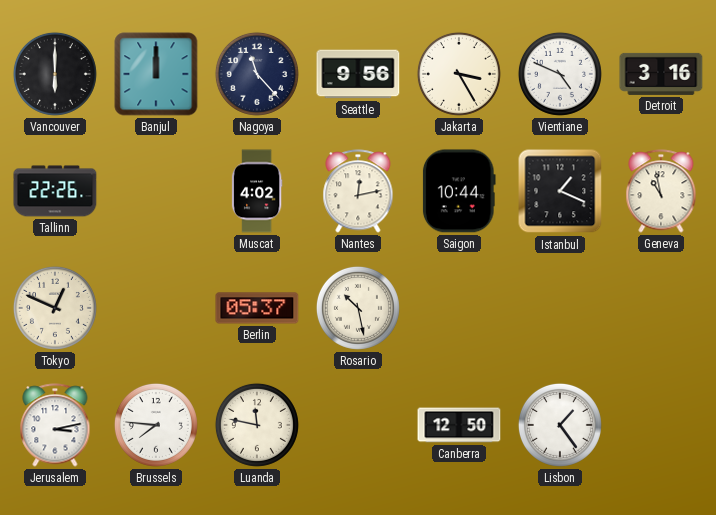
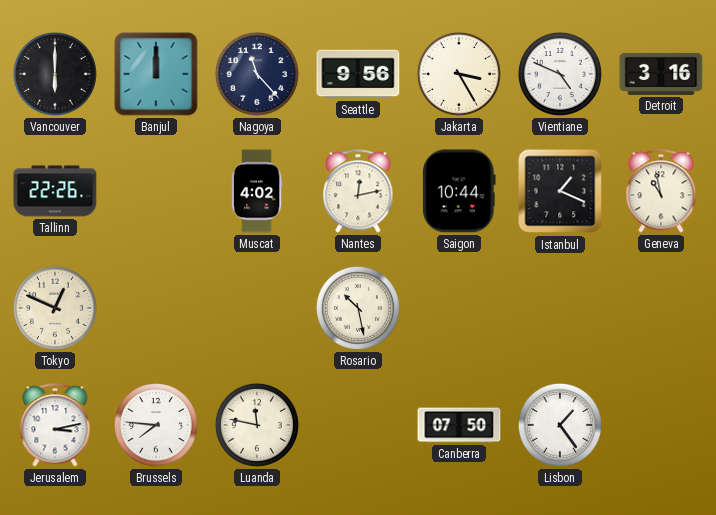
Berlin: 05:37 -> none (257, 308)
Canberra: 12:50 -> 07:50 (459, 425)
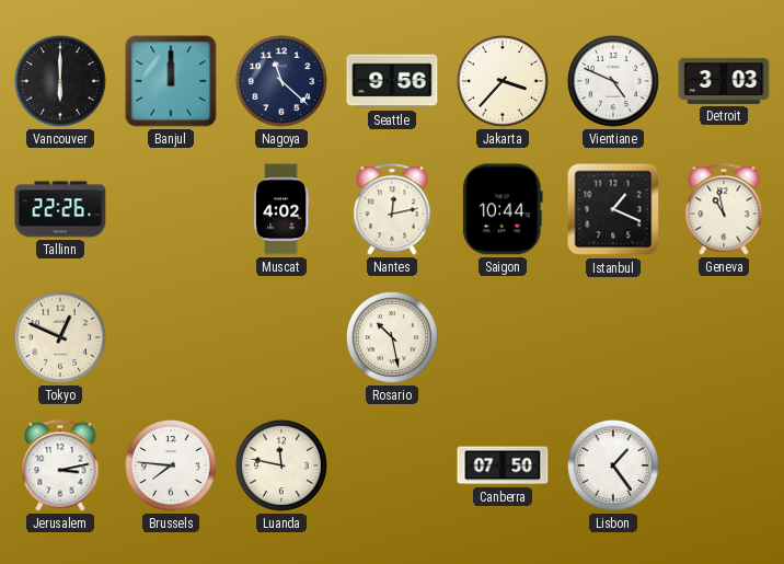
Nagoya: 11:23 -> 11:22 (281, 81)
Jakarta: 3:25 -> 3:37 (503, 81)
Detroit: 3:16 -> 3:03 (724, 81)
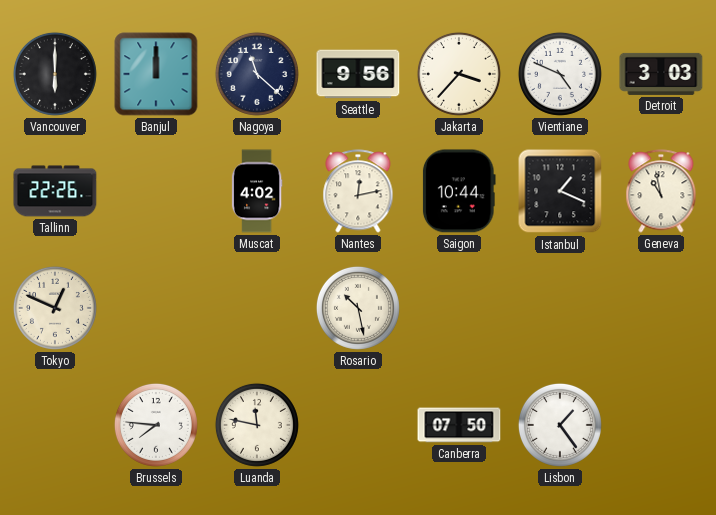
Jerusalem: 3:13 -> none (60, 465)
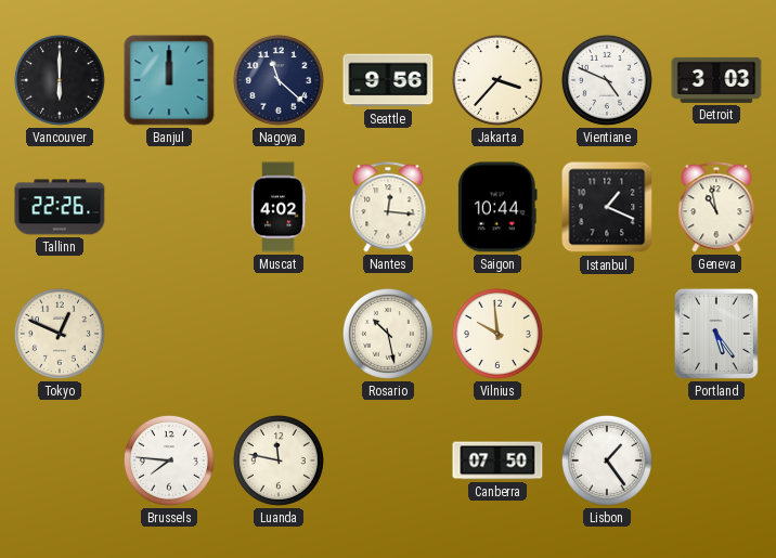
Nantes: 12:13 -> 12:16 (388, 207)
Vilnius: none -> 9:59 (497, 334)
Portland: none -> 5:24 (716, 334)
